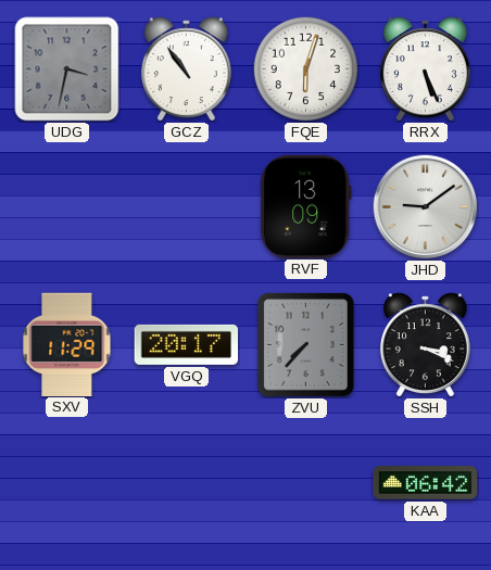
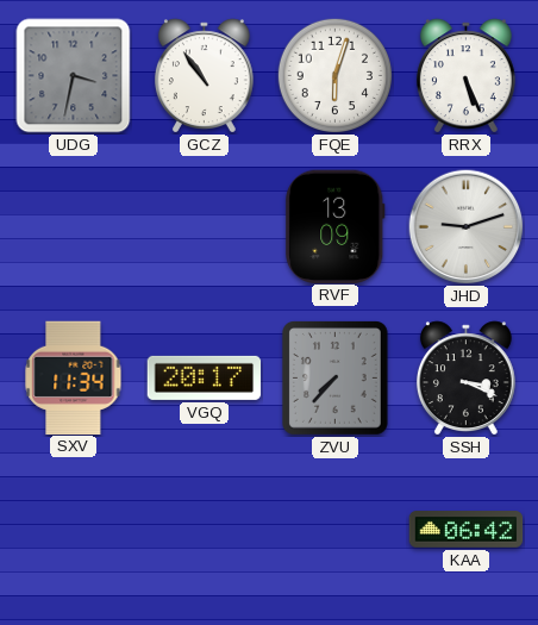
JHD: 9:09 -> 9:12 (467, 227)
SXV: 11:29 -> 11:34 (74, 377)
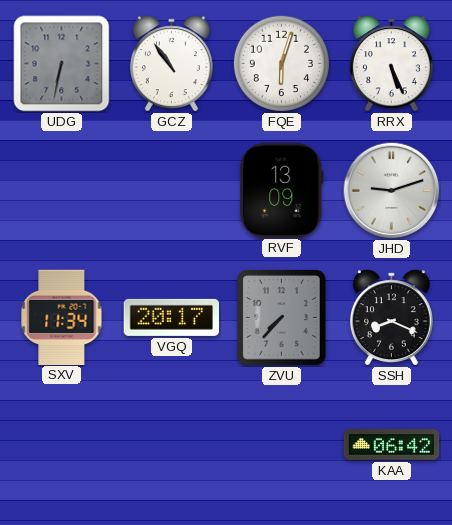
UDG: 3:32 -> 6:32 (62, 64)
SSH: 3:19 -> 8:19 (391, 317)
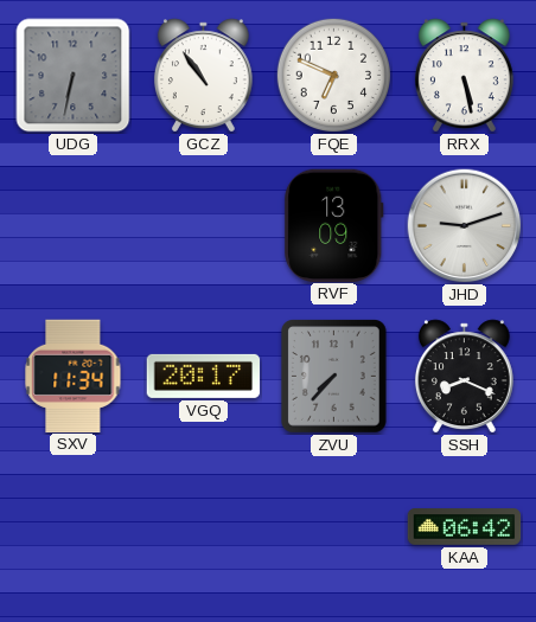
FQE: 6:03 -> 6:49 (333, 75)
RRX: 5:26 -> 5:28 (464, 75)
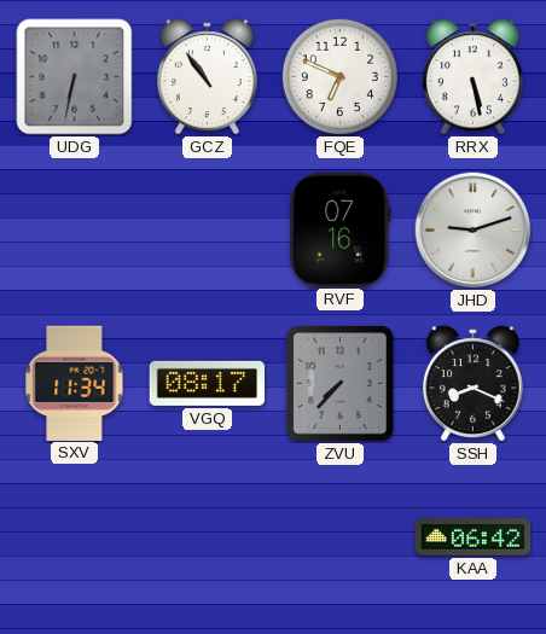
RVF: 13:09 -> 07:16 (341, 229)
VGQ: 20:17 -> 08:17 (208, 383)
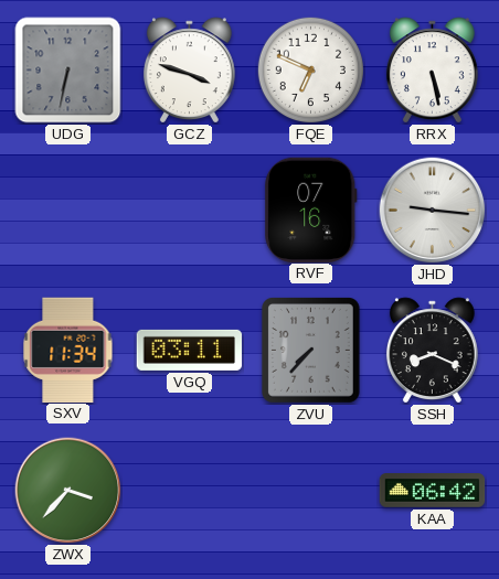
GCZ: 10:54 -> 3:48 (189, 69)
JHD: 9:12 -> 9:16 (433, 211)
VGQ: 08:17 -> 03:11 (190, 350)
ZWX: none -> 3:37 (68, 491)
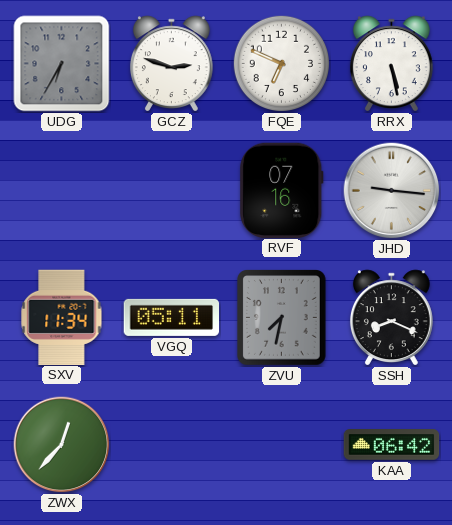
UDG: 6:32 -> 6:35 (62, 64)
GCZ: 3:48 -> 2:48 (171, 63)
VGQ: 03:11 -> 05:11 (172, 317)
ZVU: 7:37 -> 7:32 (282, 318)
ZWX: 3:37 -> 12:37 (62, 445)
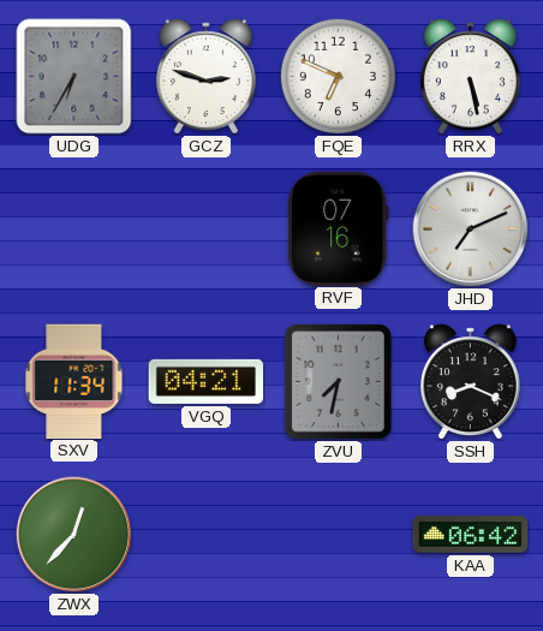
JHD: 9:16 -> 7:11 (471, 230)
VGQ: 05:11 -> 04:21 (207, 381)
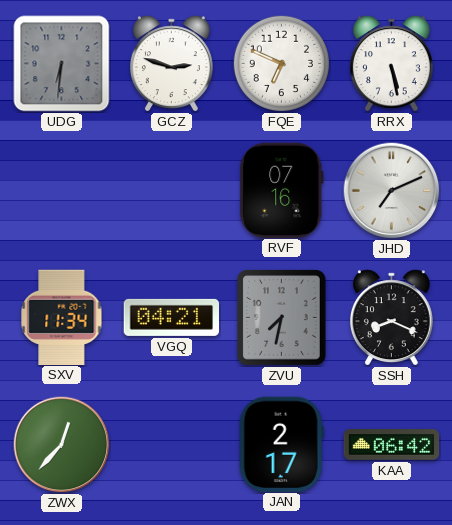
UDG: 6:35 -> 6:31 (62, 64)
JAN: none -> 2:17 (281, 444)
